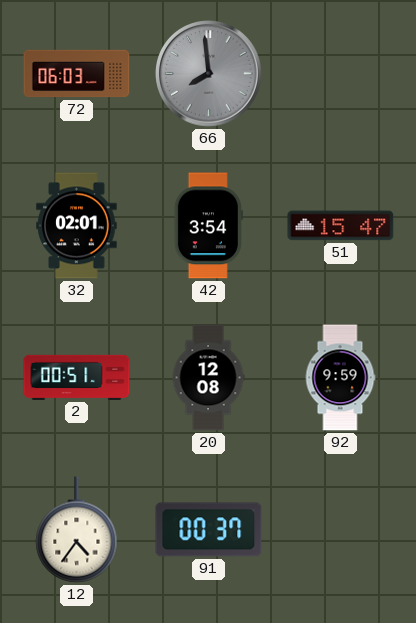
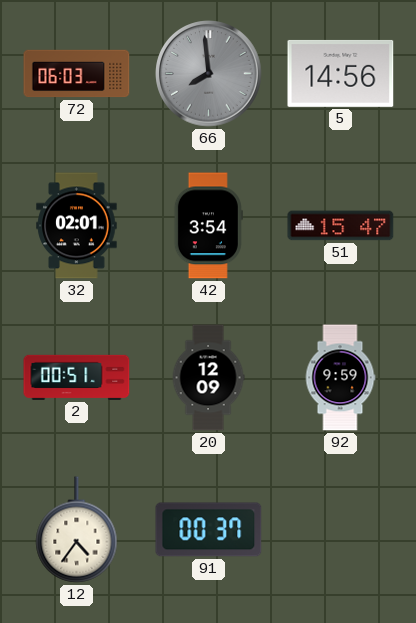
5: none -> 14:56 (341, 73)
20: 12:08 -> 12:09 (208, 378)
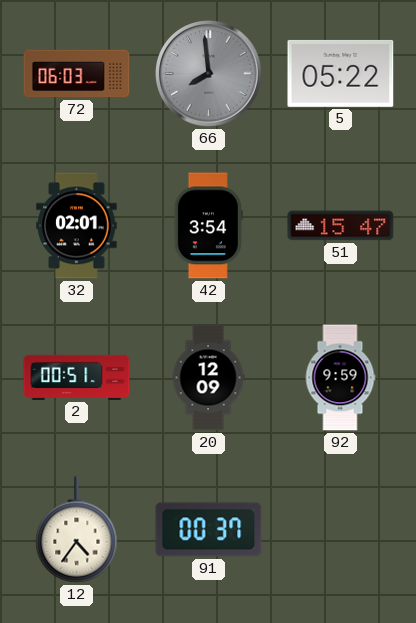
5: 14:56 -> 05:22 (341, 73)
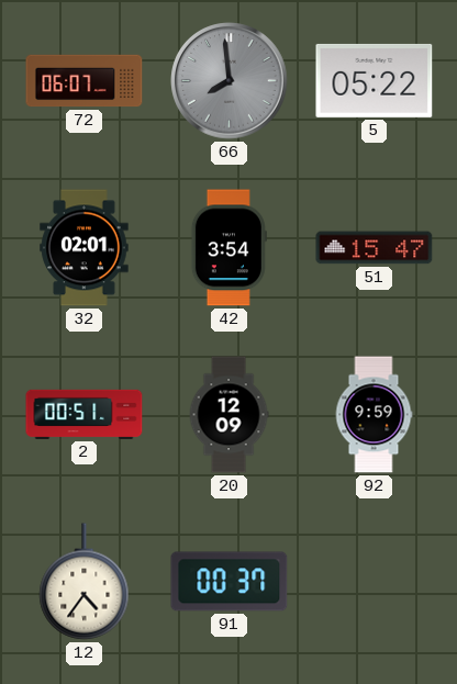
72: 06:03 -> 06:07 (85, 81)
